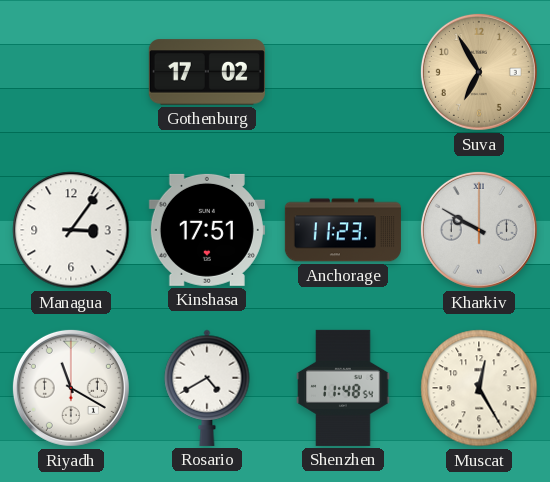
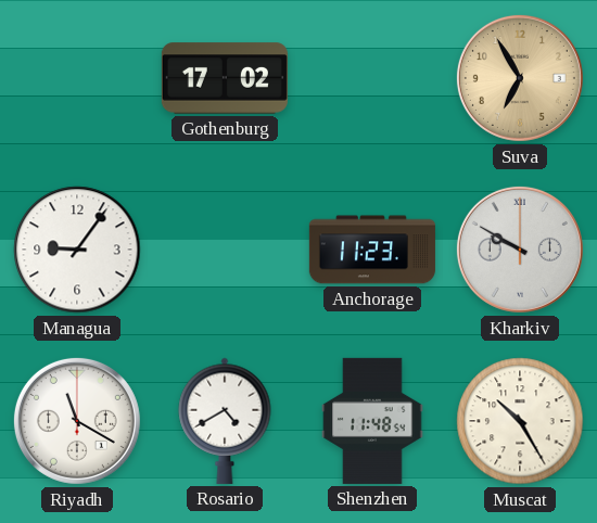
Managua: 3:06 -> 9:06 (77, 250)
Kinshasa: 17:51 -> none (207, 230)
Muscat: 12:25 -> 10:25 (520, 421)
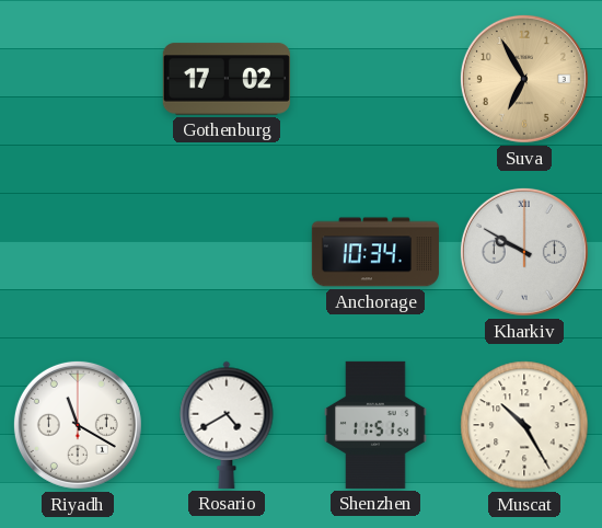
Managua: 9:06 -> none (77, 250)
Anchorage: 11:23 -> 10:34 (375, 252)
Shenzhen: 11:48 -> 11:51 (375, 425)
